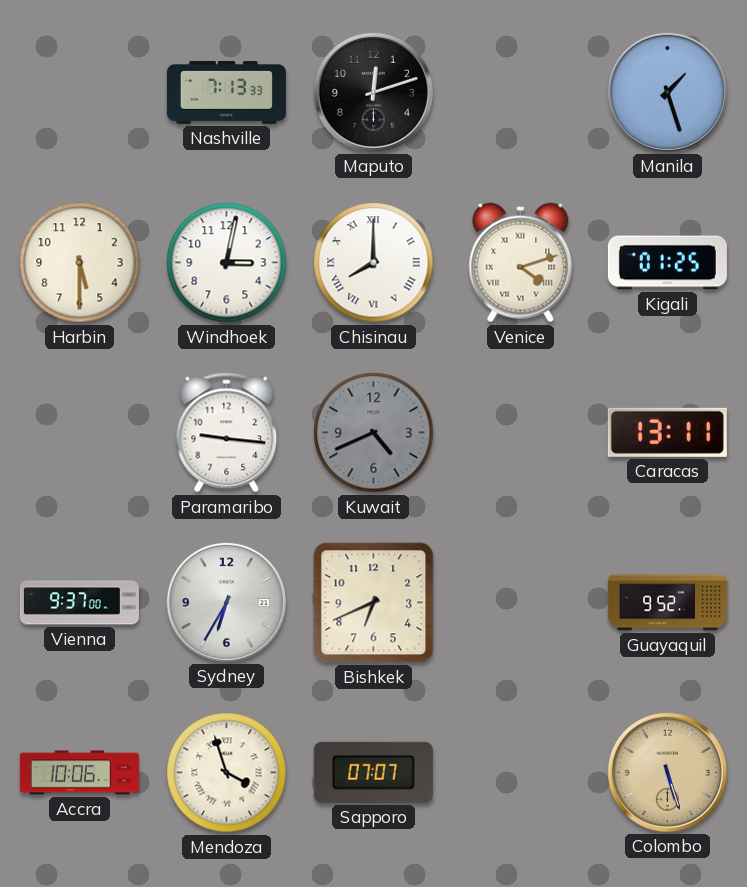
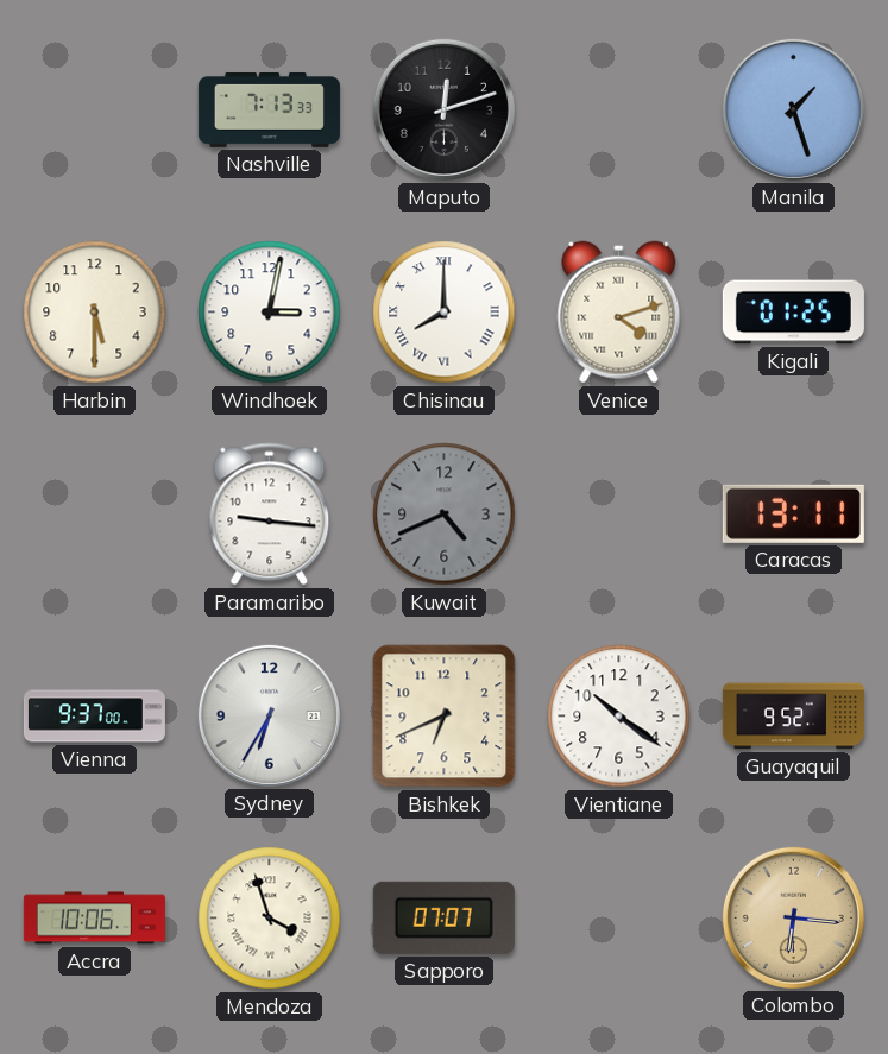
Vientiane: none -> 10:21 (619, 717)
Colombo: 5:27 -> 6:16 (793, 917)
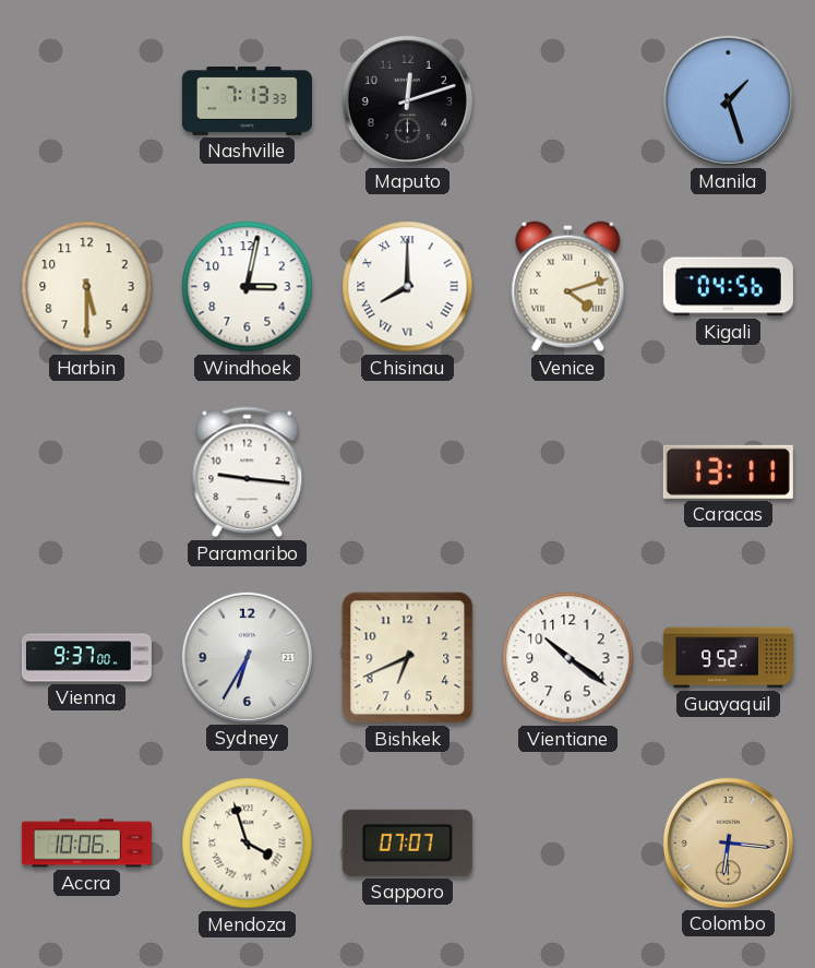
Kigali: 01:25 -> 04:56 (728, 287)
Kuwait: 4:41 -> none (445, 515)
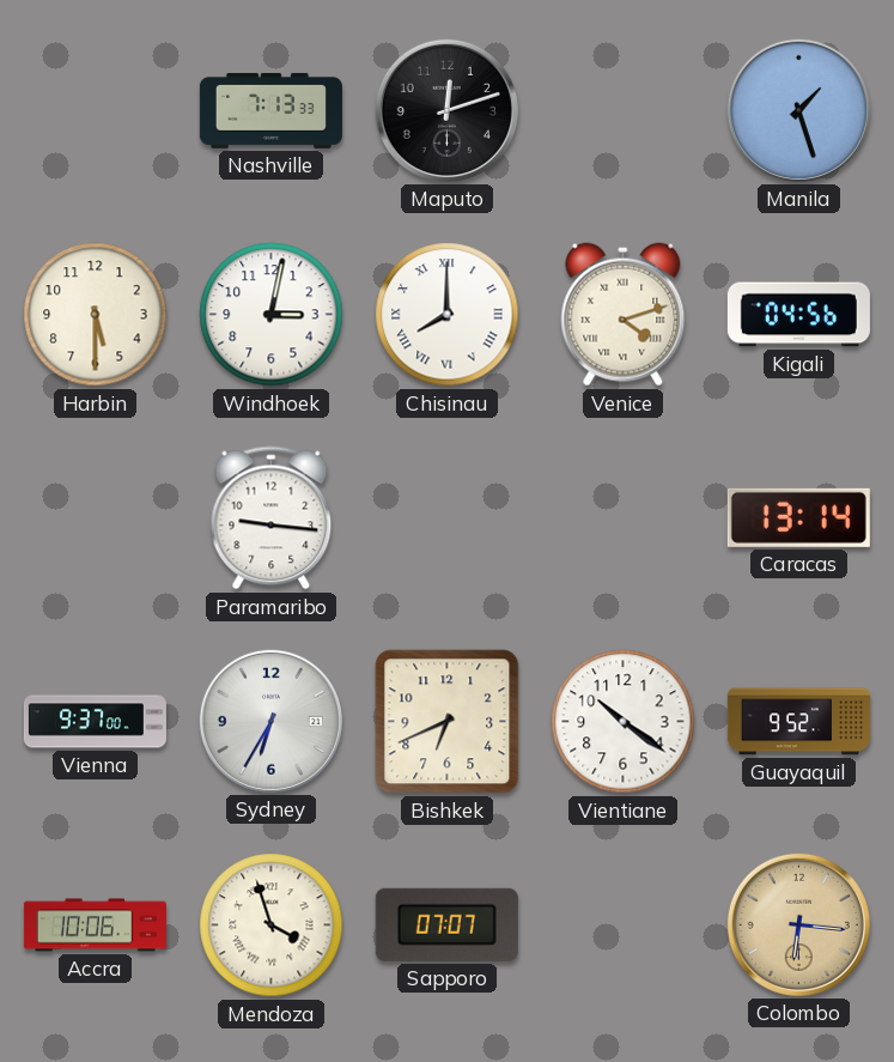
Caracas: 13:11 -> 13:14 (798, 517)
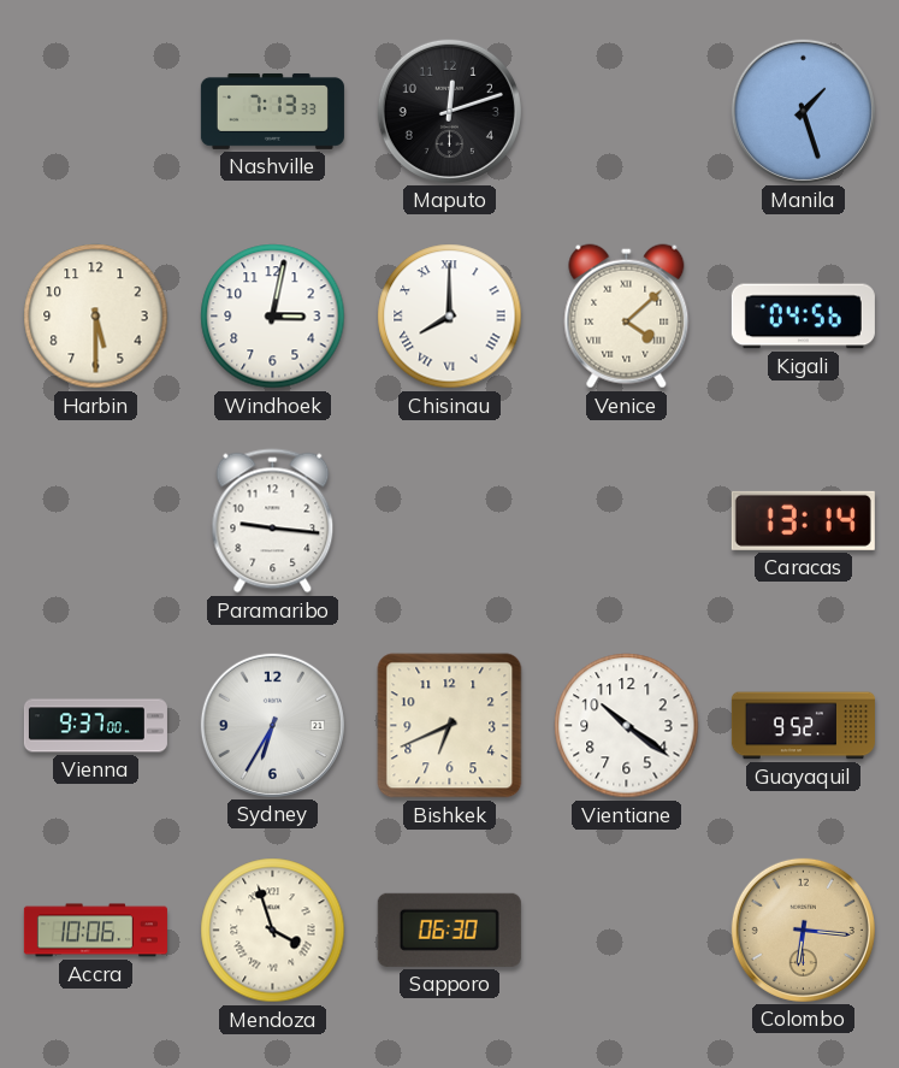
Venice: 4:12 -> 4:08 (627, 317)
Sapporo: 07:07 -> 06:30 (449, 930)
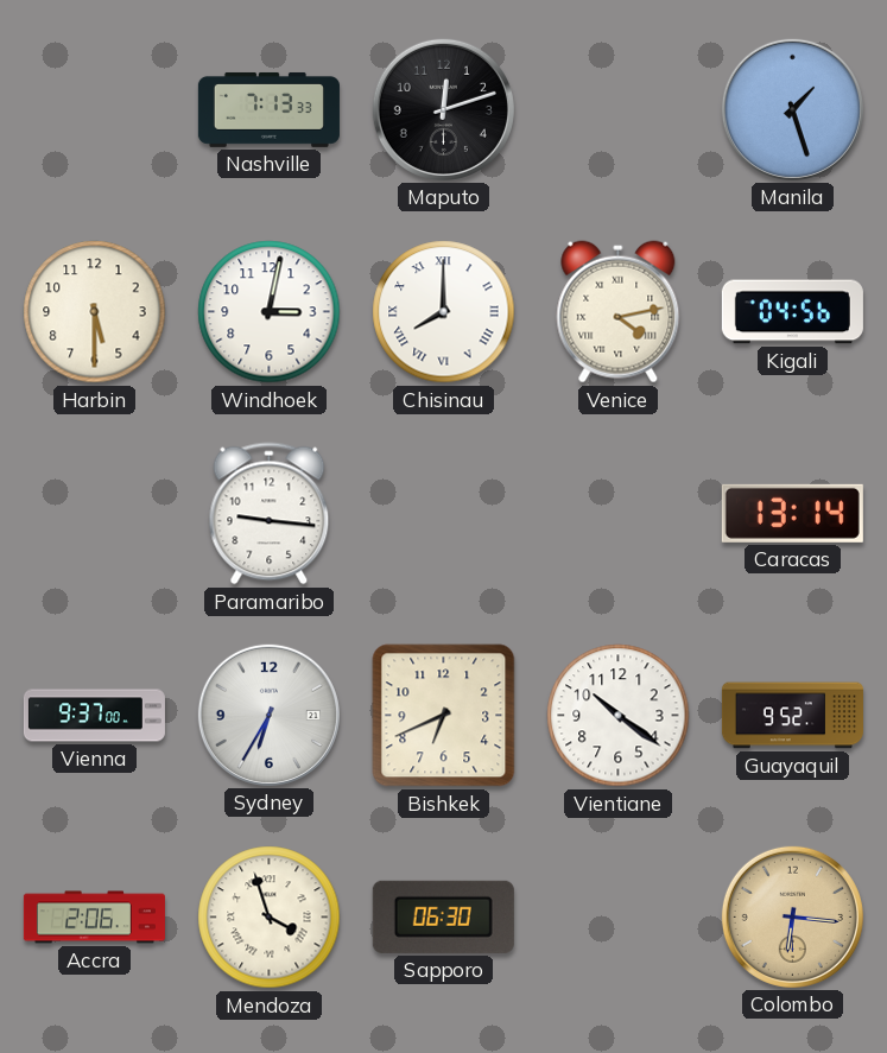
Venice: 4:08 -> 4:13 (619, 312)
Accra: 10:06 -> 2:06 (94, 918)
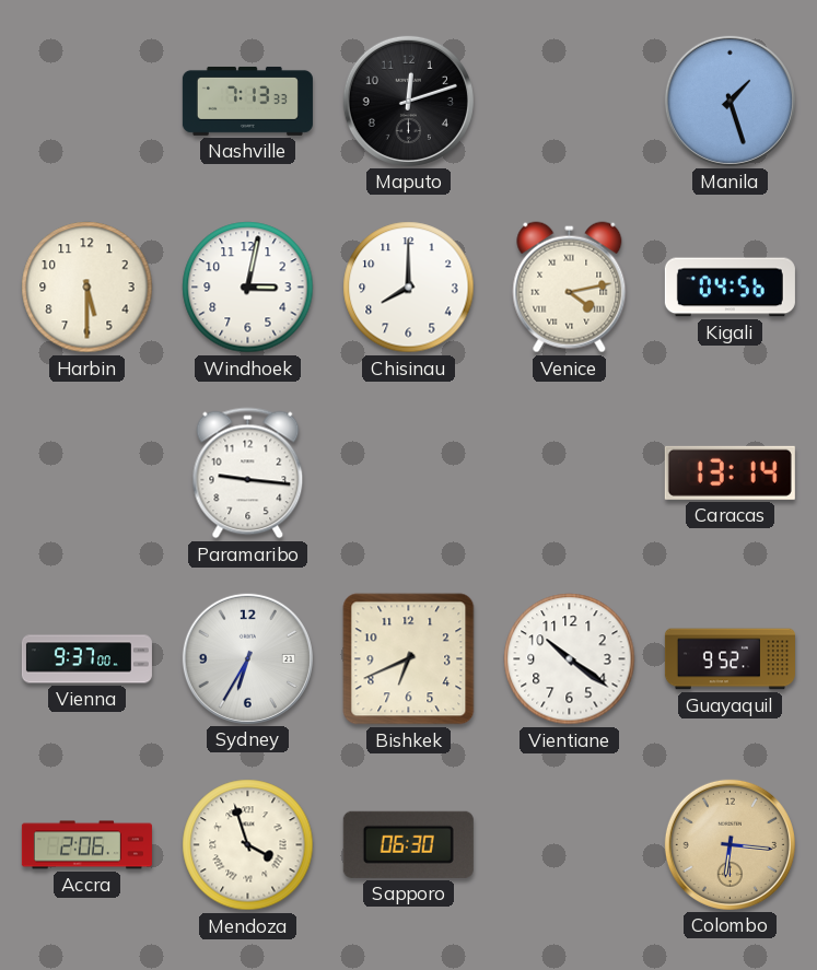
Chisinau numerals: Roman -> Arabic (409, 288)
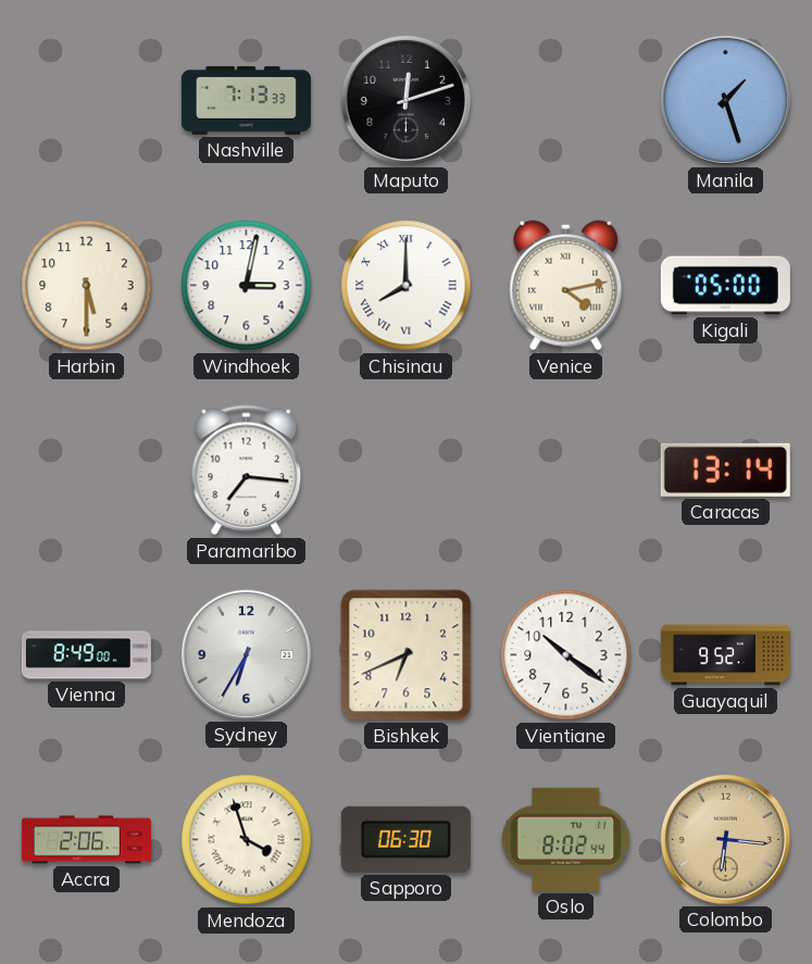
Chisinau numerals: Arabic -> Roman (407, 286)
Kigali: 04:56 -> 05:00 (725, 286)
Paramaribo: 9:16 -> 7:16 (247, 471)
Vienna: 9:37 -> 8:49 (86, 655)
Oslo: none -> 8:02 (566, 839)
